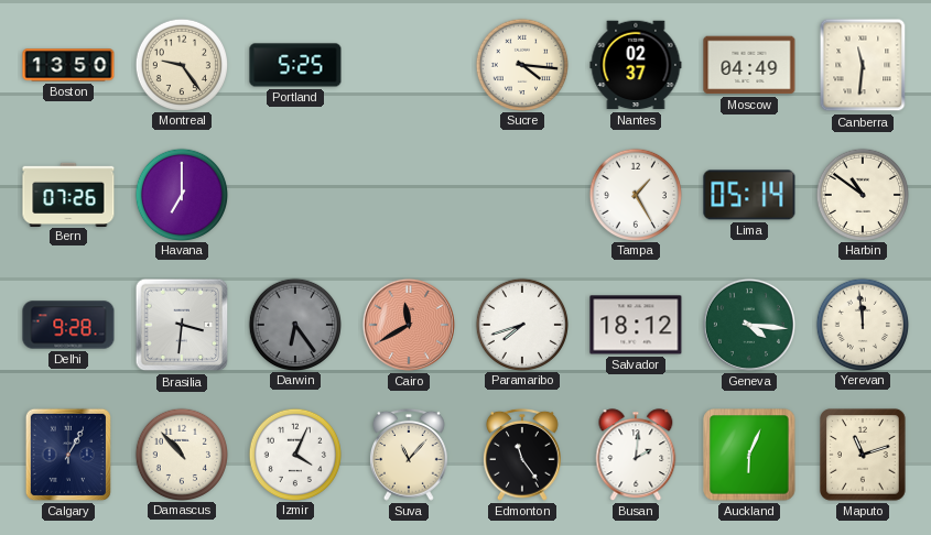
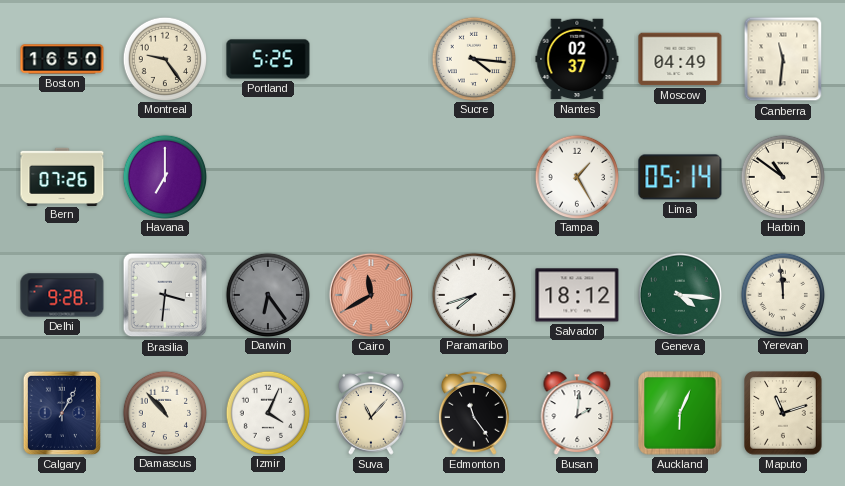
Boston: 13:50 -> 16:50 (62, 59)
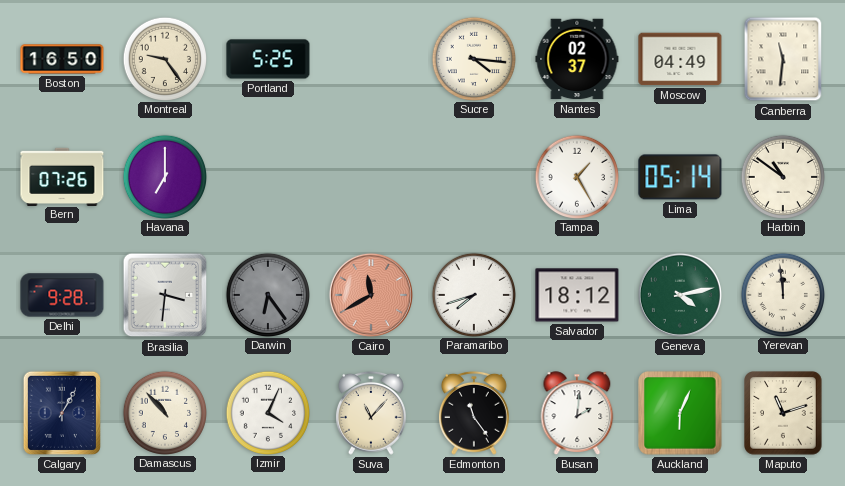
Geneva: 4:16 -> 4:13 (680, 295)
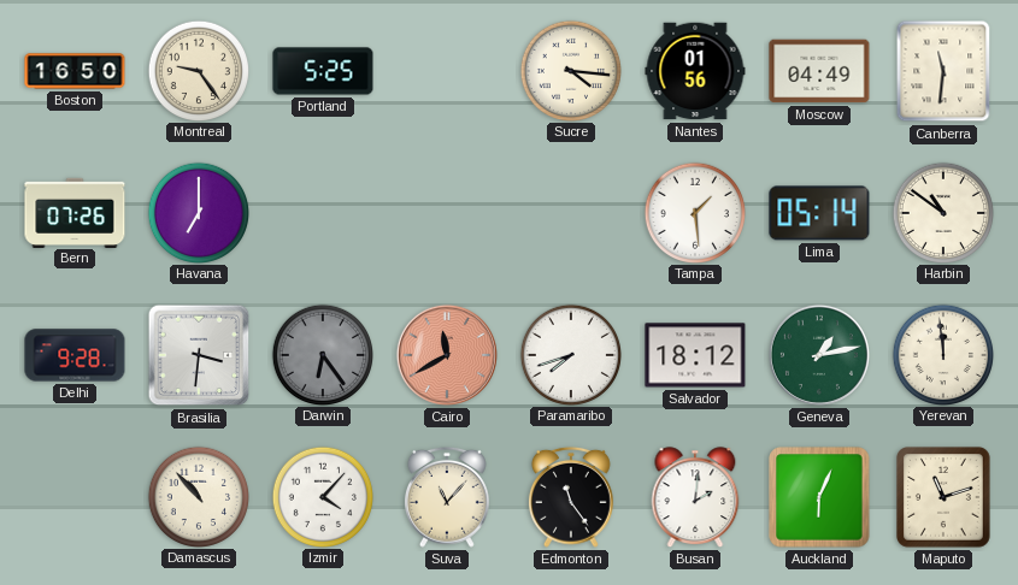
Nantes: 02:37 -> 01:56 (695, 71)
Tampa: 1:25 -> 1:29 (694, 212)
Geneva: 4:13 -> 1:13 (819, 355)
Calgary: 1:05 -> none (62, 413)
Izmir: 4:04 -> 4:07 (322, 496)
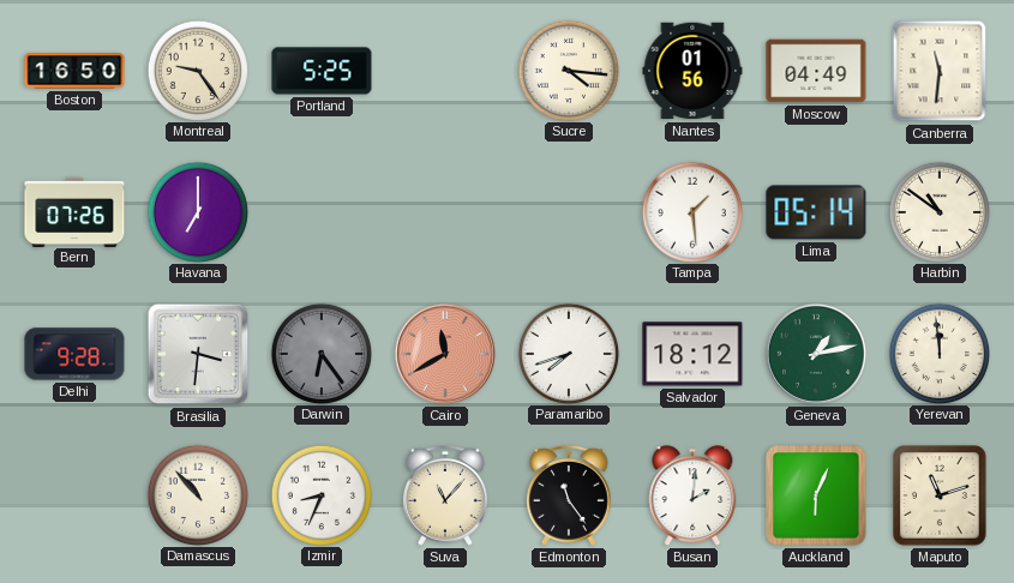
Izmir: 4:07 -> 8:34 (320, 494)
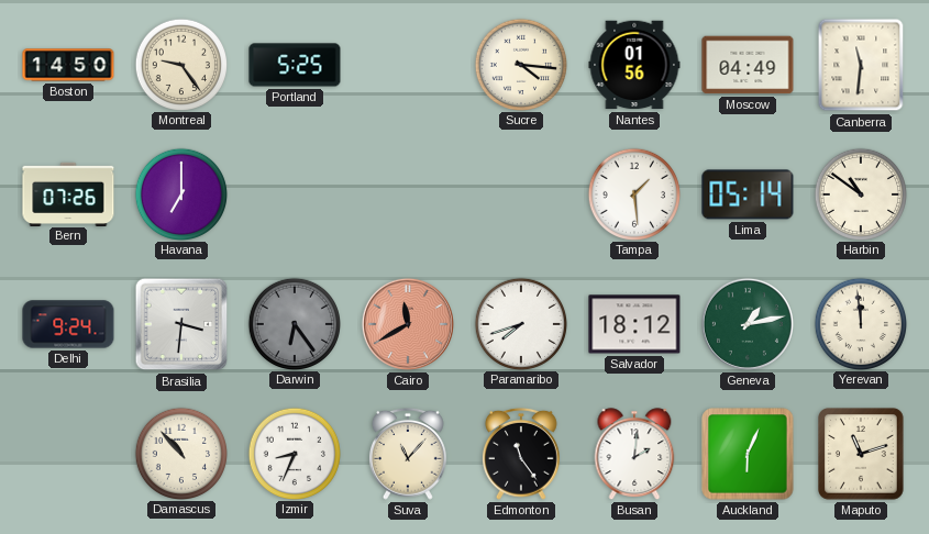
Boston: 16:50 -> 14:50 (68, 65)
Delhi: 9:28 -> 9:24 (68, 324)
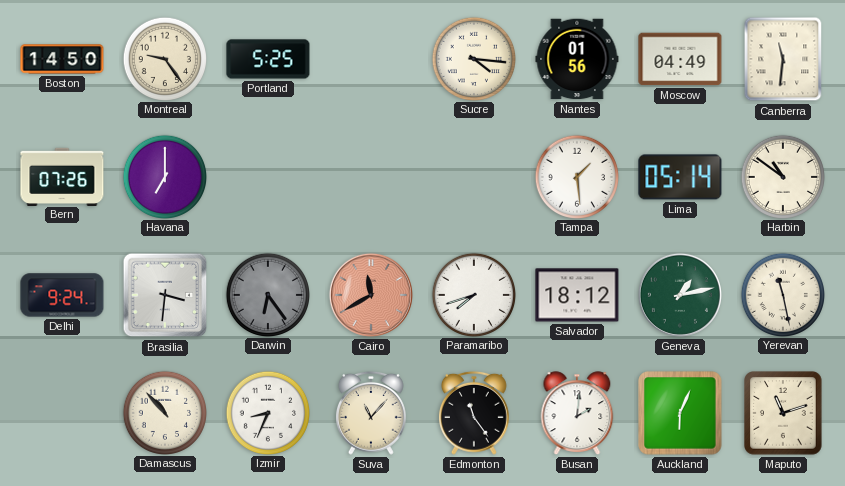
Yerevan: 11:59 -> 11:28 (782, 294)
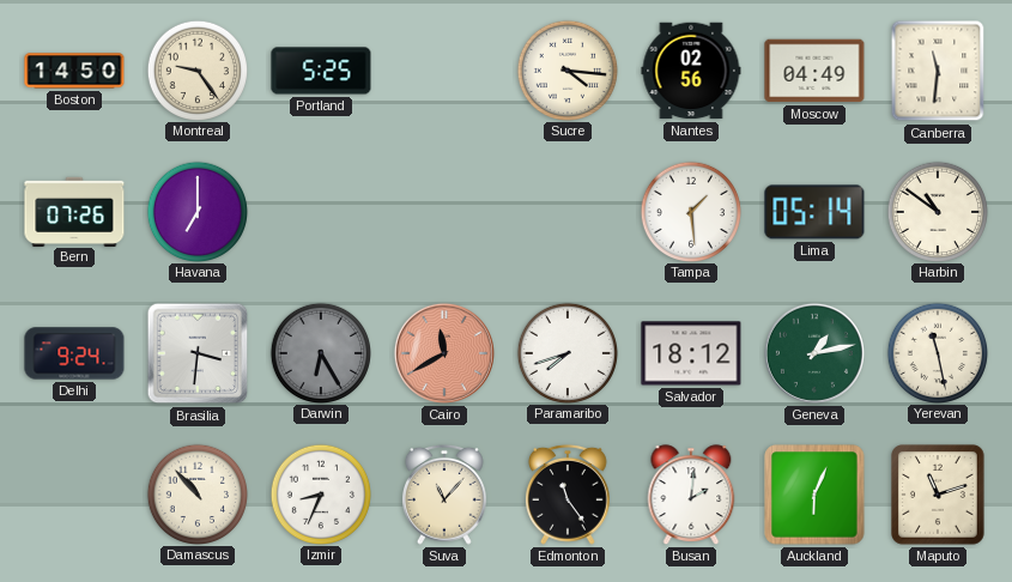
Nantes: 01:56 -> 02:56 (691, 71)
Darwin: 6:24 -> 6:25 (320, 352)
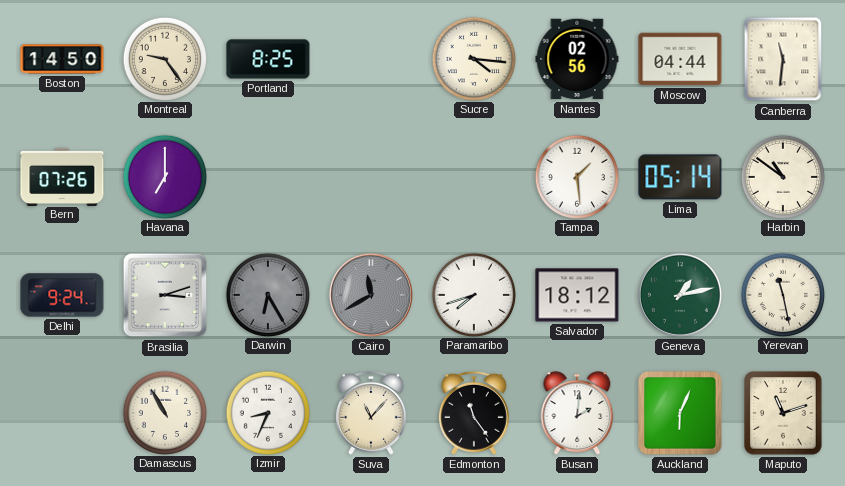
Portland: 5:25 -> 8:25 (268, 59)
Moscow: 04:49 -> 04:44 (680, 59)
Brasilia: 3:31 -> 3:12 (165, 295)
Cairo dial: salmon -> grey (371, 295)
Damascus: 10:53 -> 10:55 (164, 412)
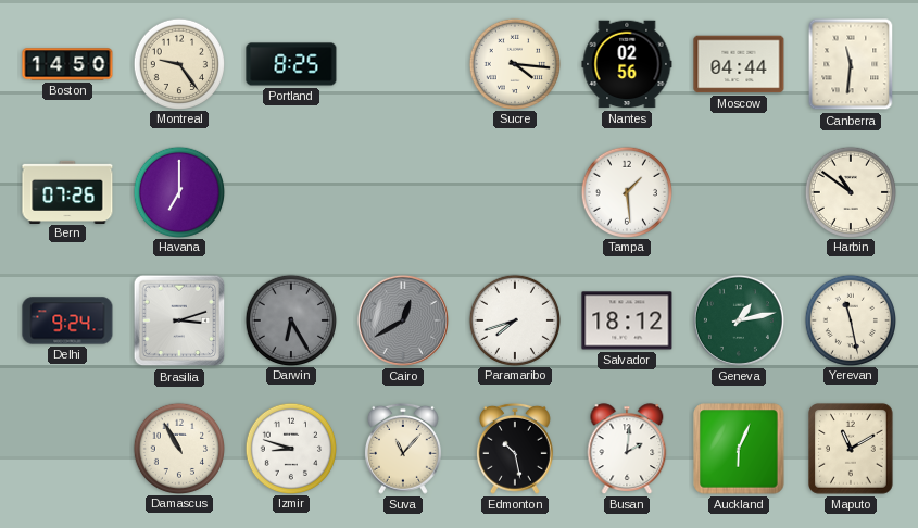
Lima: 05:14 -> none (680, 177)
Cairo: 11:40 -> 12:40 (403, 320)
Izmir: 8:34 -> 8:48 (290, 448)
Edmonton: 11:24 -> 10:28 (515, 449)
Maputo: 11:12 -> 11:10 (851, 449)
